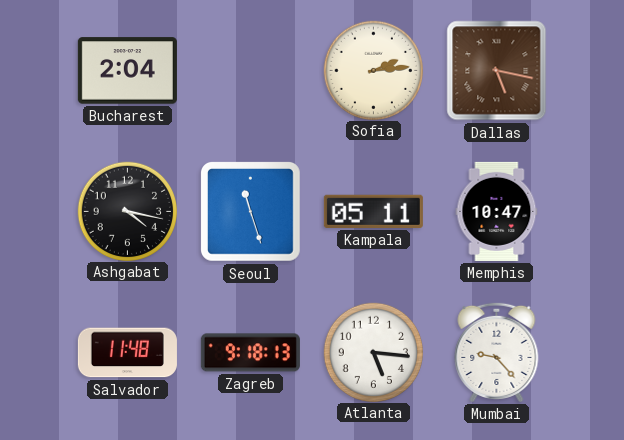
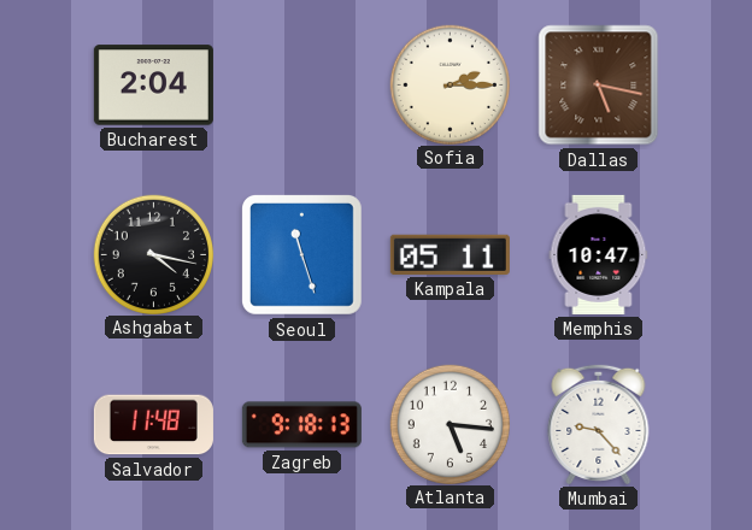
Sofia: 2:14 -> 2:15 (450, 84)
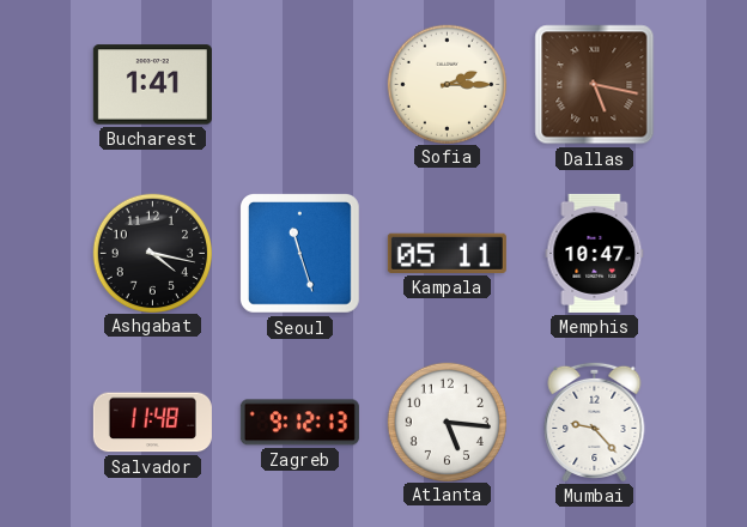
Bucharest: 2:04 -> 1:41 (152, 85)
Zagreb: 9:18 -> 9:12 (299, 423)
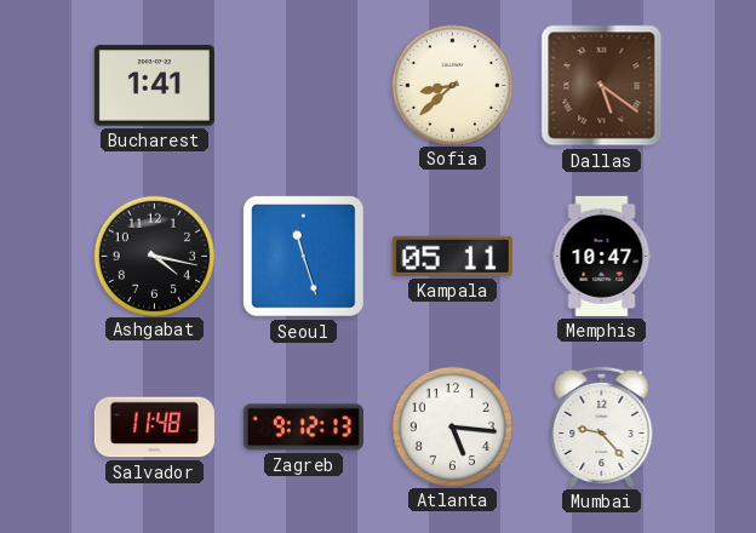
Sofia: 2:15 -> 8:38 (452, 85)
Dallas: 5:17 -> 5:21 (602, 86)
